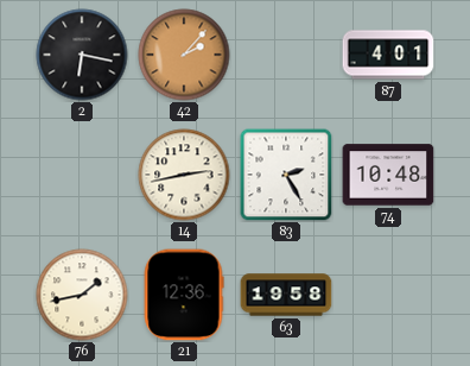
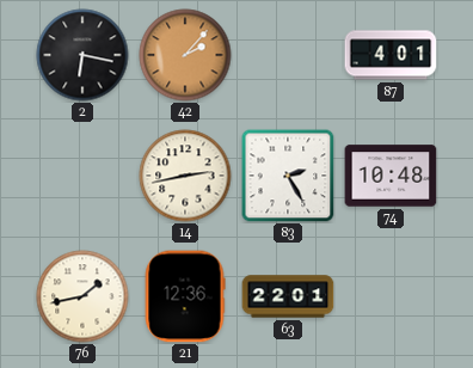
63: 19:58 -> 22:01 (288, 296)
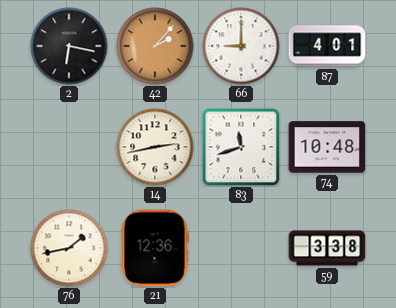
66: none -> 9:00 (241, 46)
83: 2:25 -> 11:42 (241, 147)
63: 22:01 -> none (288, 296)
59: none -> 3:38 (327, 248)
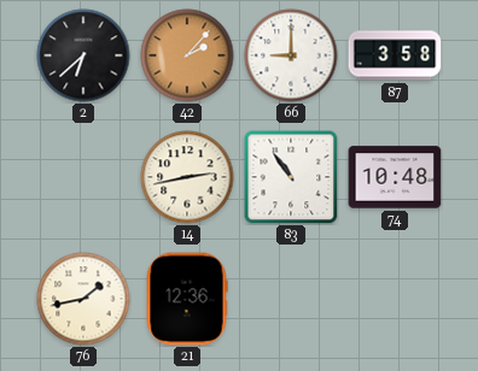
2: 6:17 -> 6:38 (83, 55)
87: 4:01 -> 3:58 (395, 55)
83: 11:42 -> 10:54 (291, 177)
59: 3:38 -> none (327, 248)
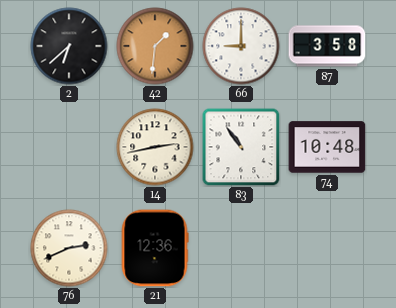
42: 2:07 -> 1:31 (155, 46)
76: 1:43 -> 2:41 (69, 248)
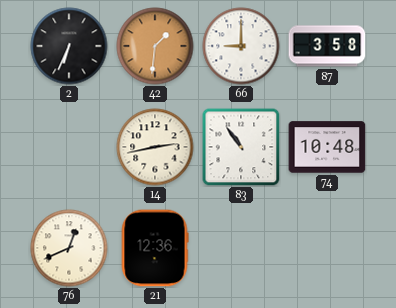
2: 6:38 -> 6:34 (69, 46)
76: 2:41 -> 12:41 (69, 248)
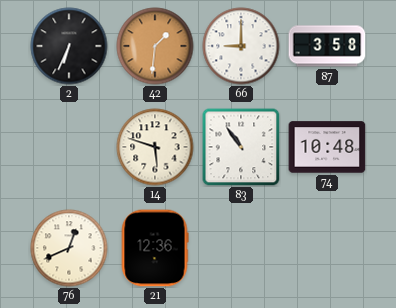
14: 2:43 -> 5:48 (155, 147)
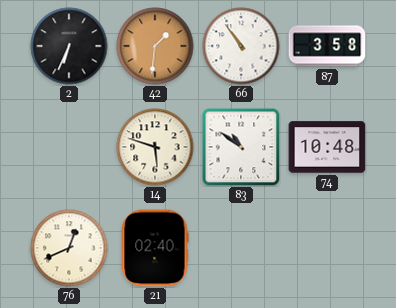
66: 9:00 -> 10:54 (241, 46)
83: 10:54 -> 10:51 (241, 147)
21: 12:36 -> 02:40 (155, 248)
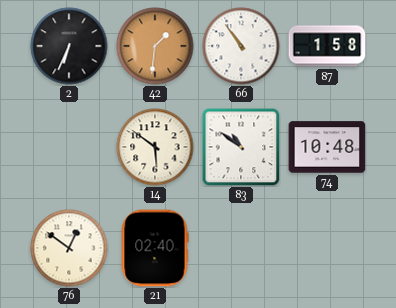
87: 3:58 -> 1:58 (327, 46)
14: 5:48 -> 5:51 (155, 147)
76: 12:41 -> 12:51 (69, 248)
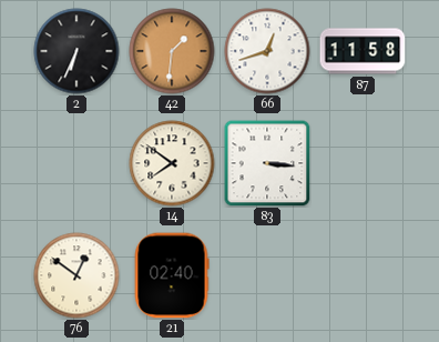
66: 10:54 -> 12:42 (267, 51)
87: 1:58 -> 11:58 (363, 51)
14: 5:51 -> 7:51 (172, 163)
83: 10:51 -> 3:16 (267, 163)
74: 10:48 -> none (327, 147)
